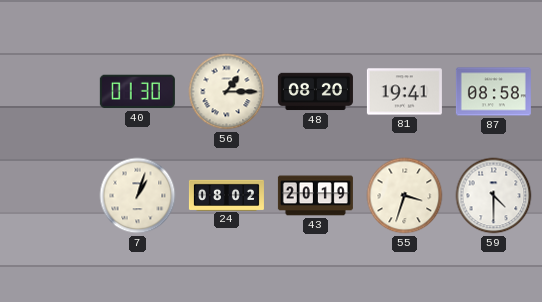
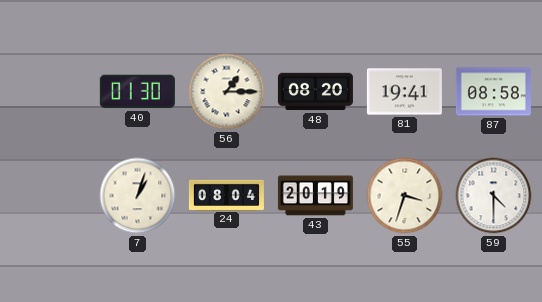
24: 08:02 -> 08:04 (226, 195)
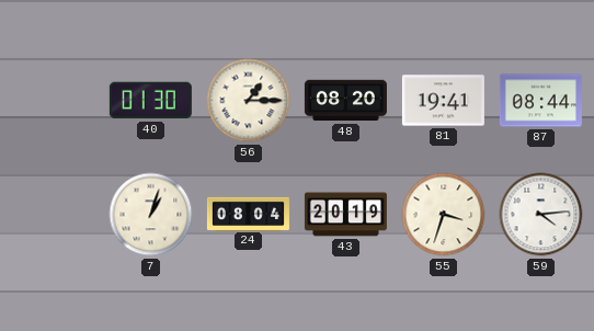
87: 08:58 -> 08:44 (540, 101)
59: 4:30 -> 4:14 (541, 215)
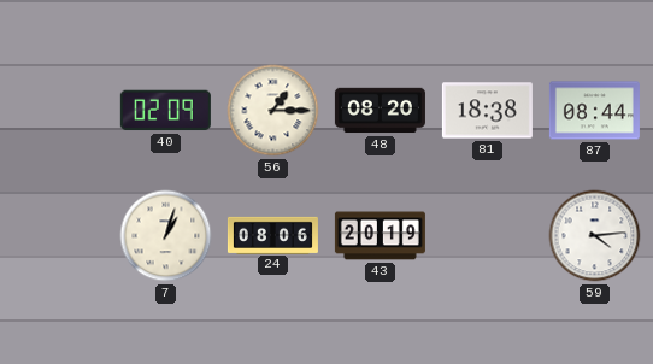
40: 01:30 -> 02:09 (165, 111)
81: 19:41 -> 18:38 (487, 111)
24: 08:04 -> 08:06 (272, 235)
55: 3:33 -> none (444, 215)
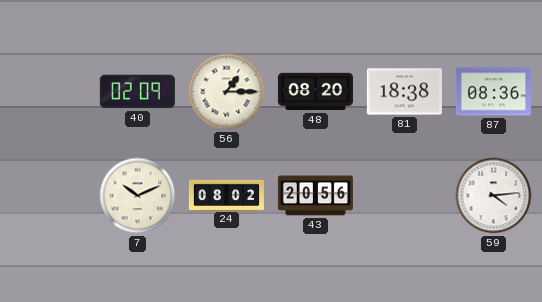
87: 08:44 -> 08:36 (493, 92)
7: 1:03 -> 10:11 (138, 196)
24: 08:06 -> 08:02 (226, 195)
43: 20:19 -> 20:56 (315, 196)
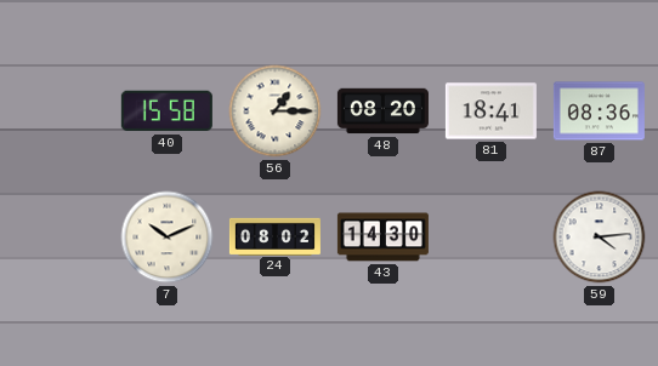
40: 02:09 -> 15:58 (166, 111)
81: 18:38 -> 18:41 (490, 111)
43: 20:56 -> 14:30 (382, 238)
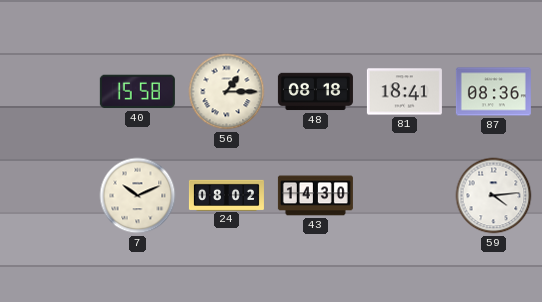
48: 08:20 -> 08:18 (315, 92)
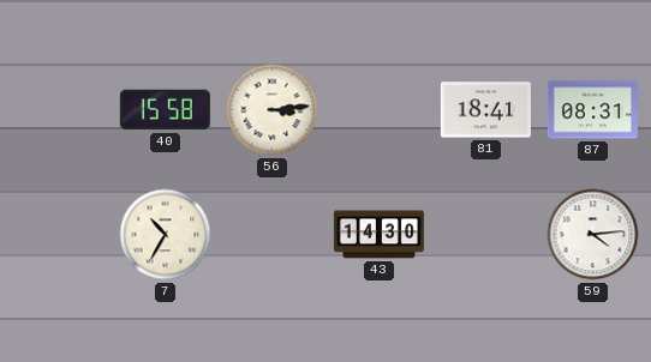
56: 1:15 -> 3:14 (273, 110)
48: 08:18 -> none (315, 92)
87: 08:36 -> 08:31 (592, 110)
7: 10:11 -> 10:35 (166, 235)
24: 08:02 -> none (226, 195)
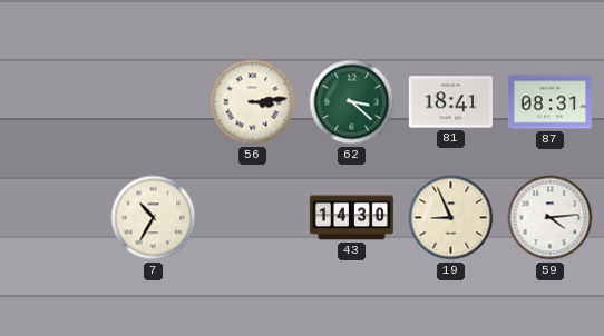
40: 15:58 -> none (165, 110)
62: none -> 3:22 (352, 102)
19: none -> 8:56 (451, 218)
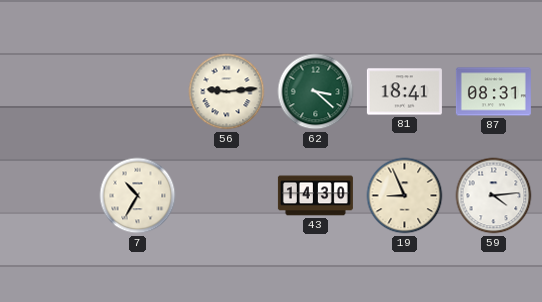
56: 3:14 -> 9:14 (227, 92)
